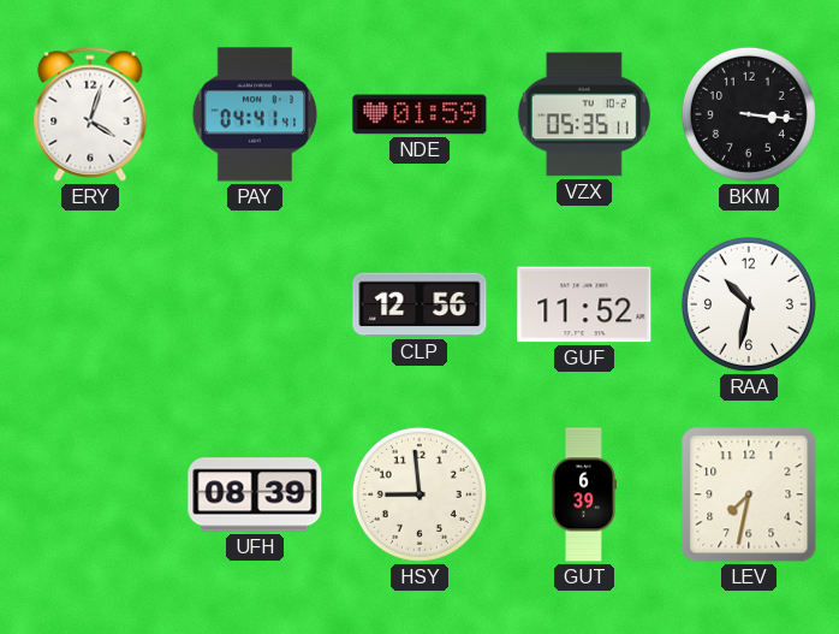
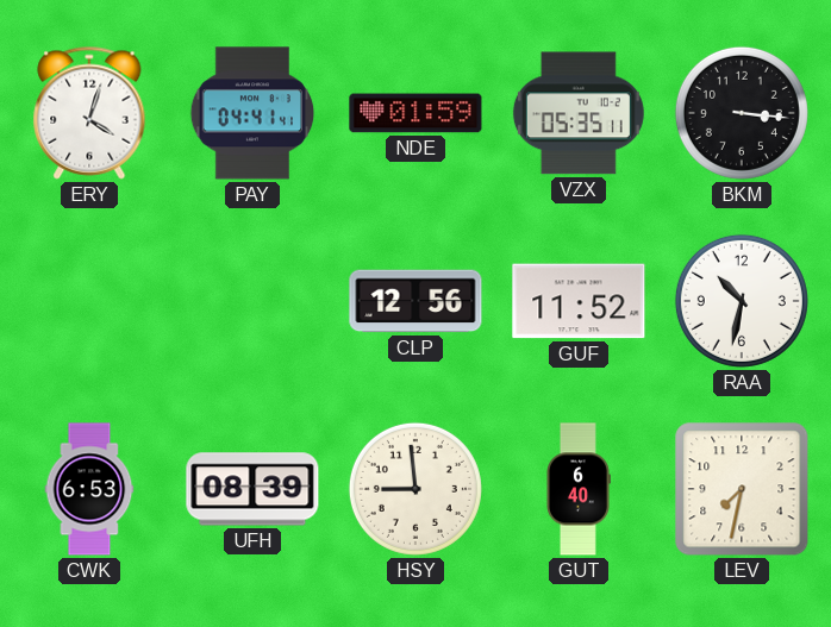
CWK: none -> 6:53 (89, 489)
GUT: 6:39 -> 6:40 (579, 489)
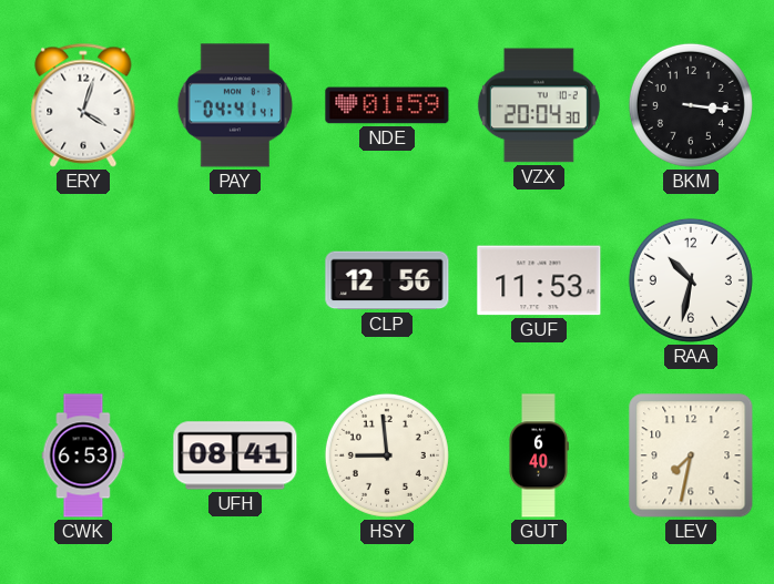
VZX: 05:35 -> 20:04 (539, 105)
GUF: 11:52 -> 11:53 (539, 280)
UFH: 08:39 -> 08:41 (235, 455)
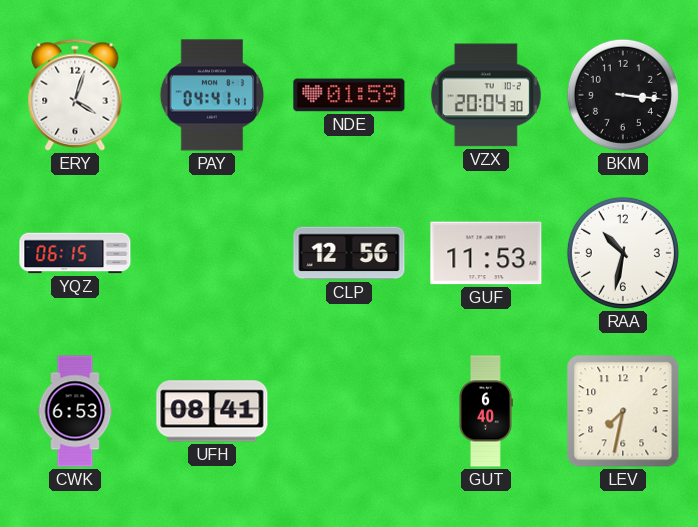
YQZ: none -> 06:15 (75, 253)
HSY: 8:59 -> none (387, 455)
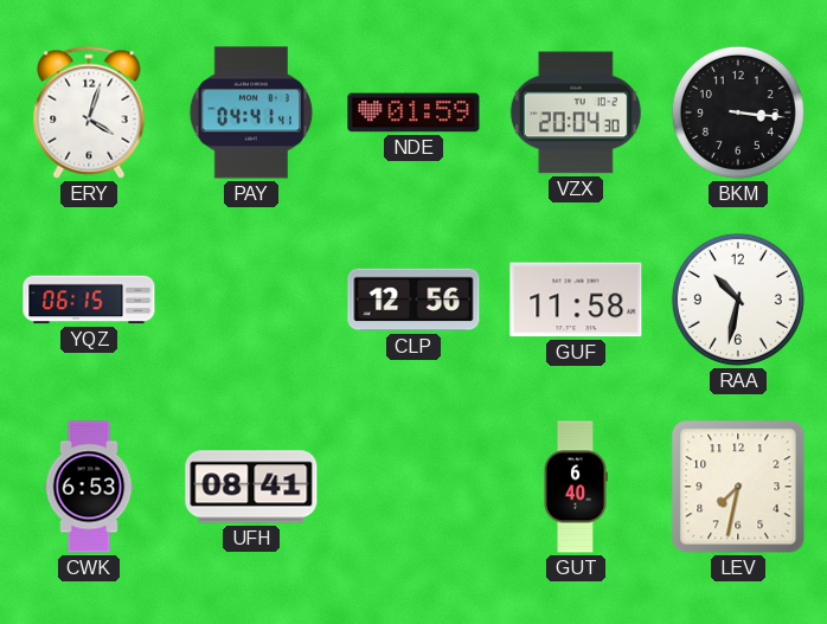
GUF: 11:53 -> 11:58 (576, 300)
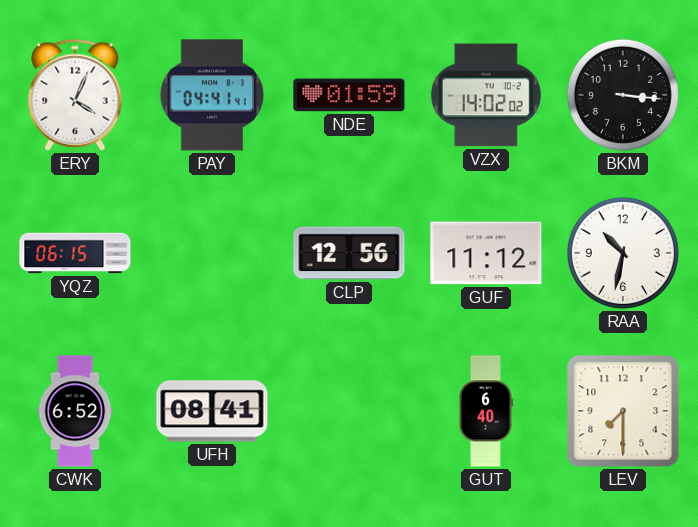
ERY: 4:03 -> 4:04 (75, 95)
VZX: 20:04 -> 14:02 (486, 95)
GUF: 11:58 -> 11:12 (486, 253)
CWK: 6:53 -> 6:52 (75, 411)
LEV: 7:32 -> 7:30 (623, 411)
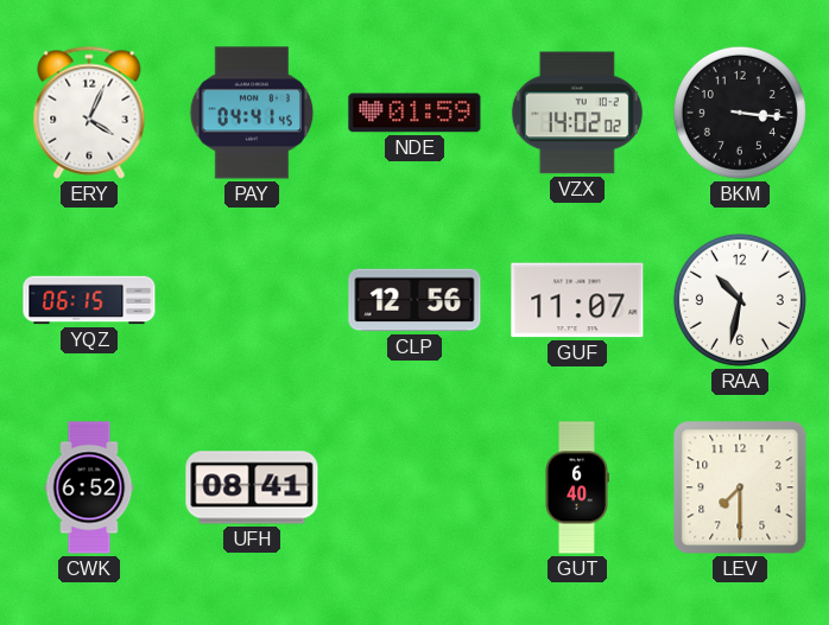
PAY: 04:41:41 -> 04:41:45 (252, 113)
GUF: 11:12 -> 11:07 (577, 300)
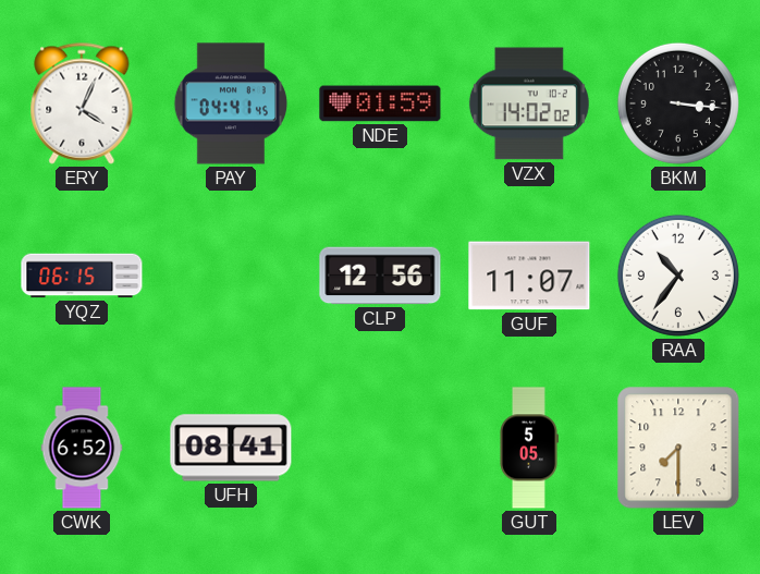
RAA: 10:32 -> 10:36 (678, 276)
GUT: 6:40 -> 5:05 (529, 448)
